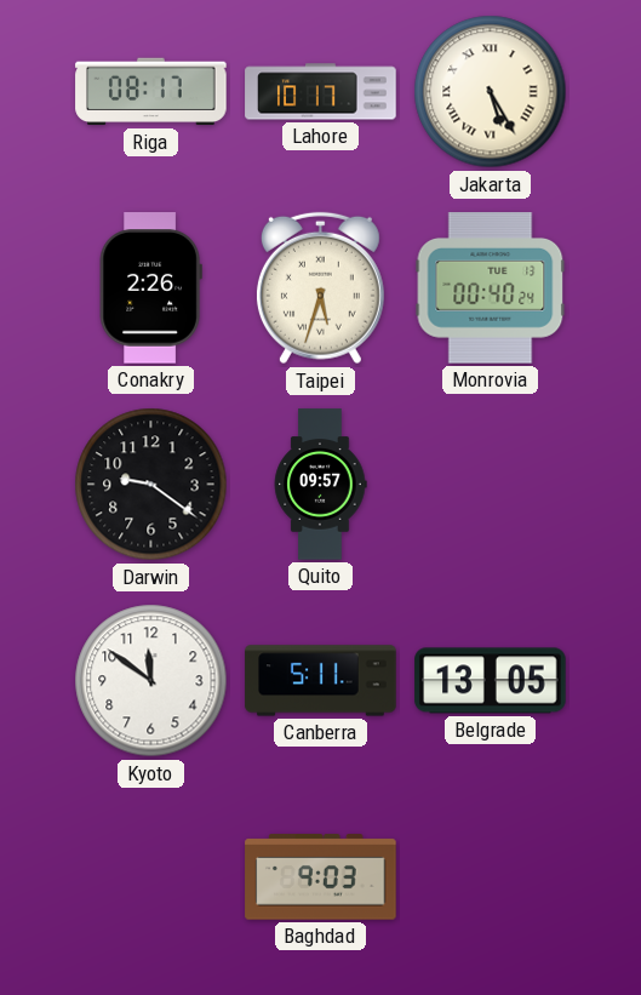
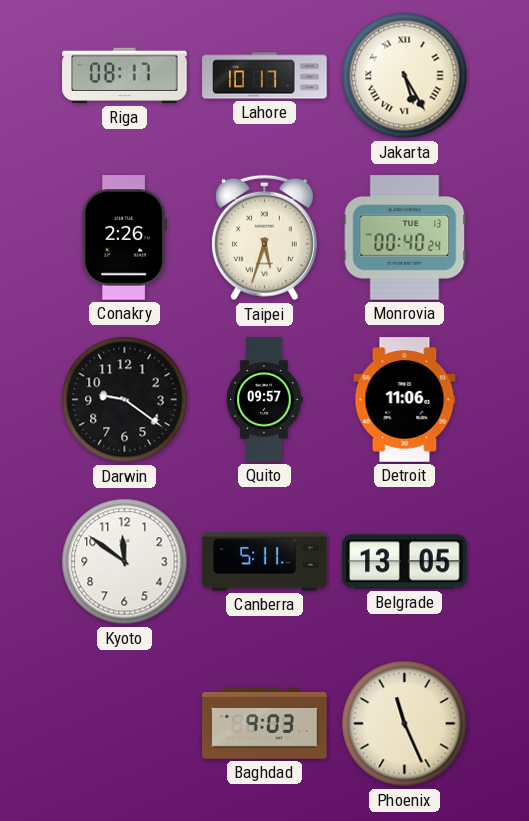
Detroit: none -> 11:06 (405, 400)
Phoenix: none -> 11:26 (405, 724)
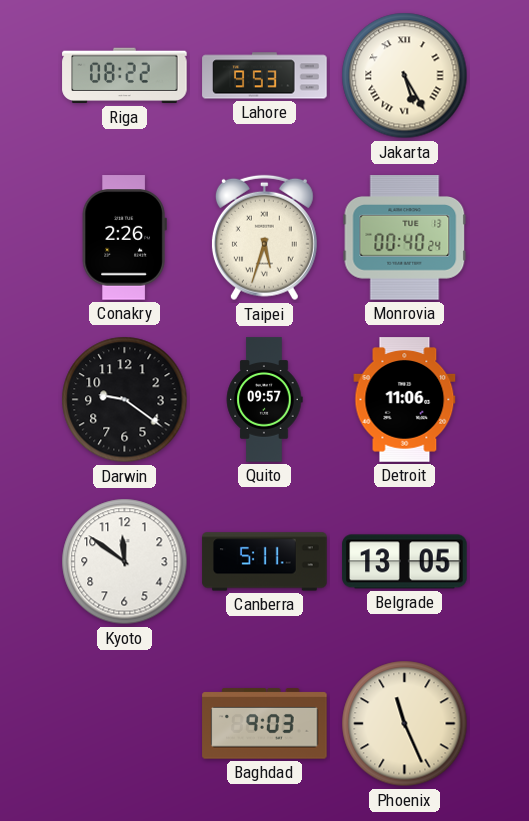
Riga: 08:17 -> 08:22 (125, 76)
Lahore: 10:17 -> 9:53 (265, 76)
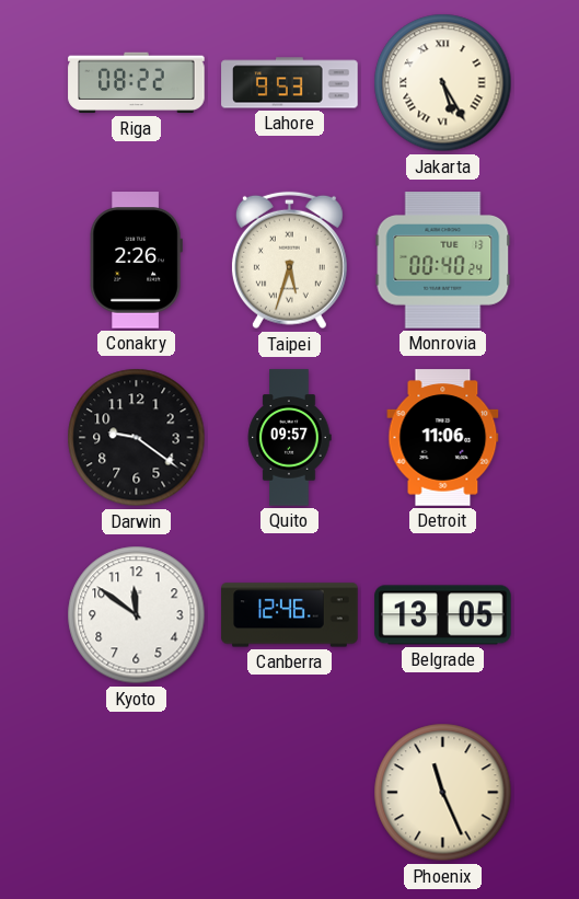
Canberra: 5:11 -> 12:46 (290, 615)
Baghdad: 9:03 -> none (265, 724)
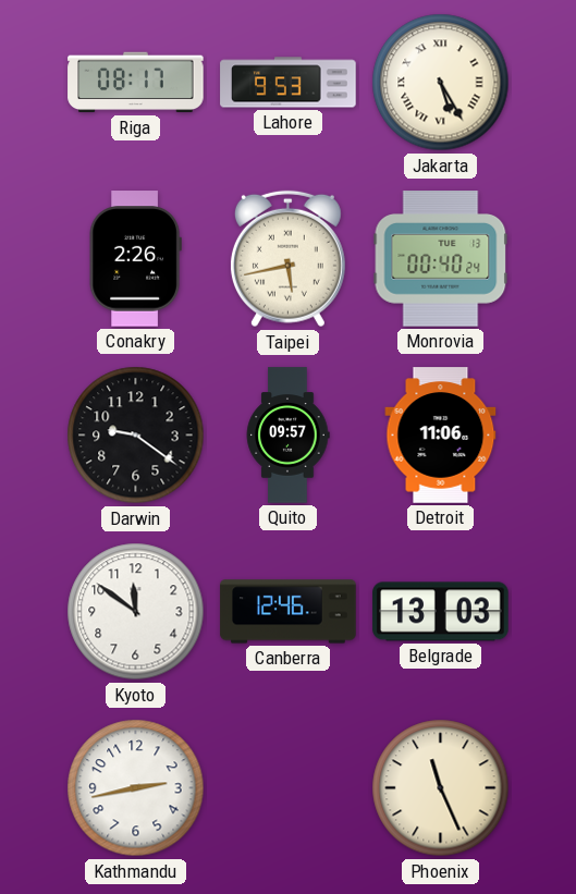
Riga: 08:22 -> 08:17 (136, 83)
Taipei: 5:33 -> 5:43 (287, 259)
Belgrade: 13:05 -> 13:03 (441, 612)
Kathmandu: none -> 2:43 (136, 788)
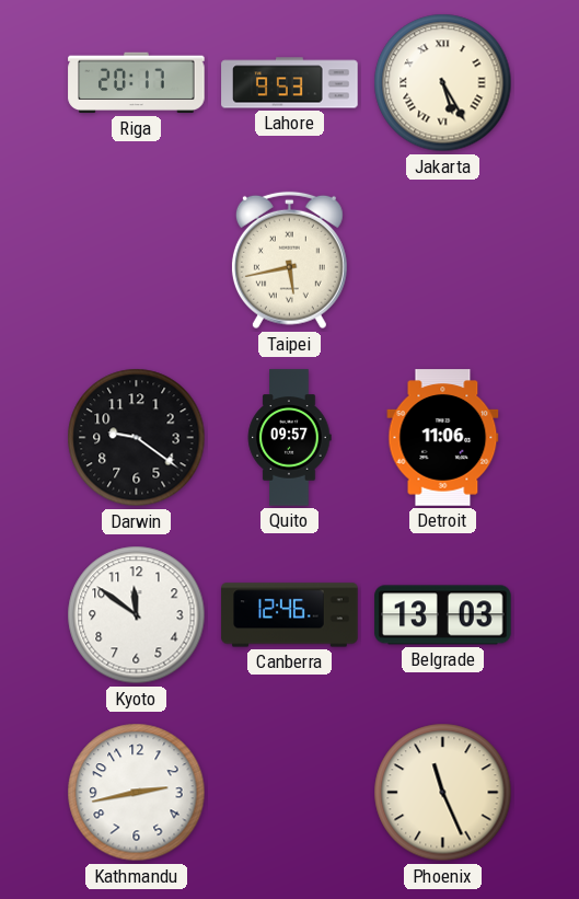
Riga: 08:17 -> 20:17 (137, 83)
Conakry: 2:26 -> none (135, 259)
Monrovia: 00:40 -> none (441, 259)
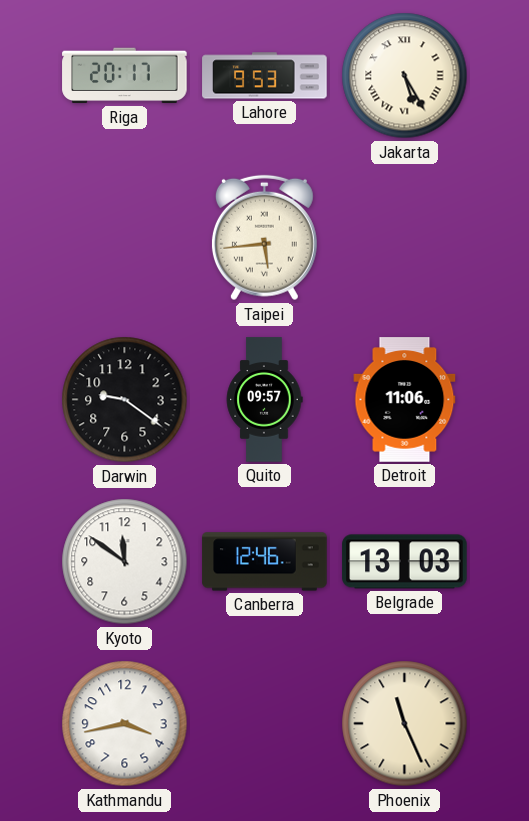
Taipei: 5:43 -> 5:44 (264, 238)
Kathmandu: 2:43 -> 3:43 (125, 724)
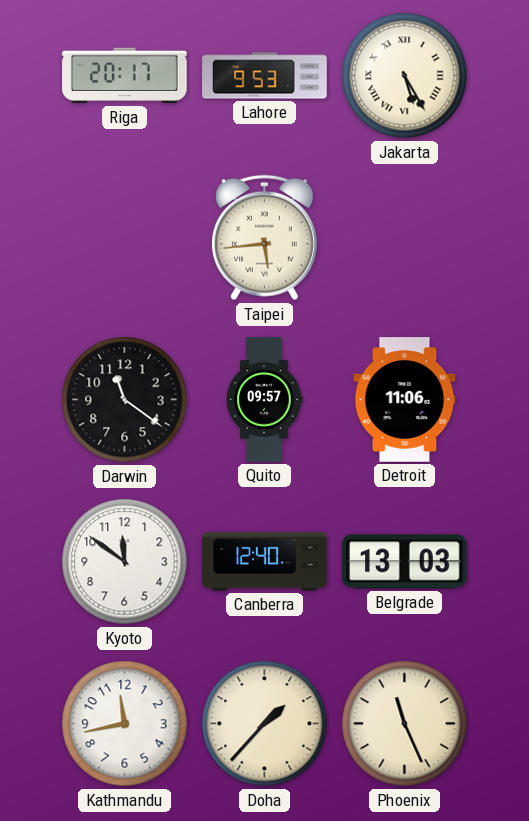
Darwin: 9:21 -> 11:21 (125, 400)
Canberra: 12:46 -> 12:40 (265, 562)
Kathmandu: 3:43 -> 11:43 (125, 724)
Doha: none -> 1:37 (265, 724)
